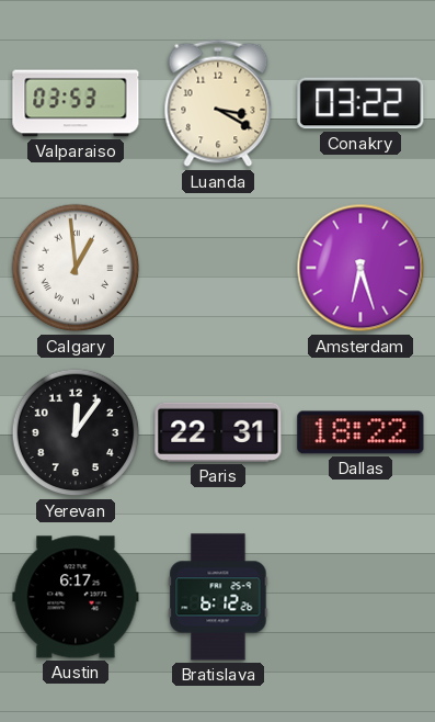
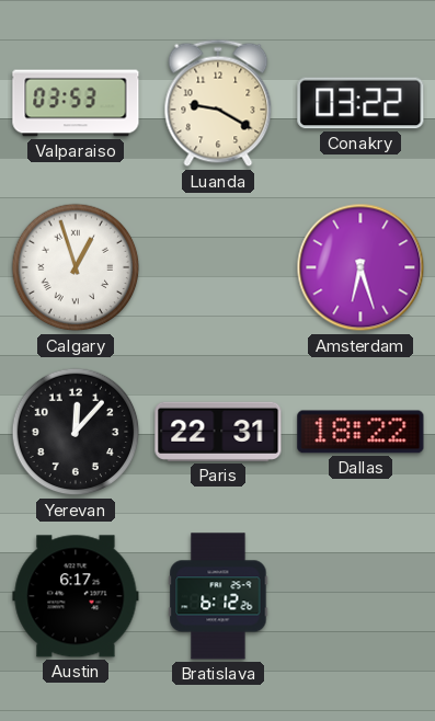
Luanda: 3:20 -> 9:20 (218, 103)
Calgary: 12:59 -> 12:57 (76, 267)
Yerevan: 12:06 -> 12:07 (76, 432)
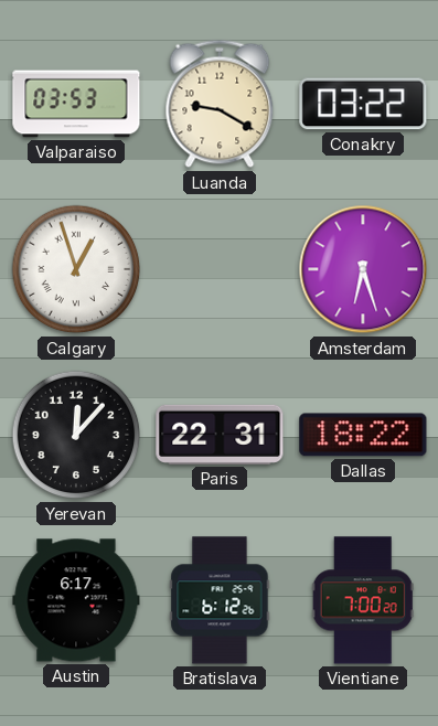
Vientiane: none -> 7:00 (363, 600)
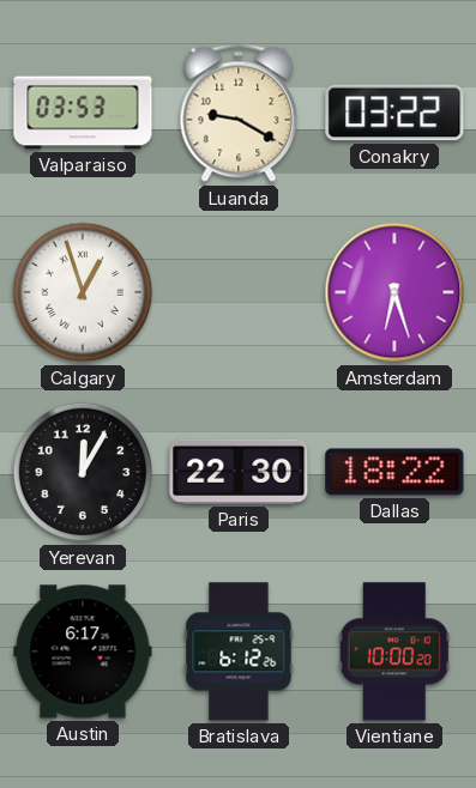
Yerevan: 12:07 -> 12:05 (83, 472)
Paris: 22:31 -> 22:30 (239, 472)
Vientiane: 7:00 -> 10:00 (394, 651)
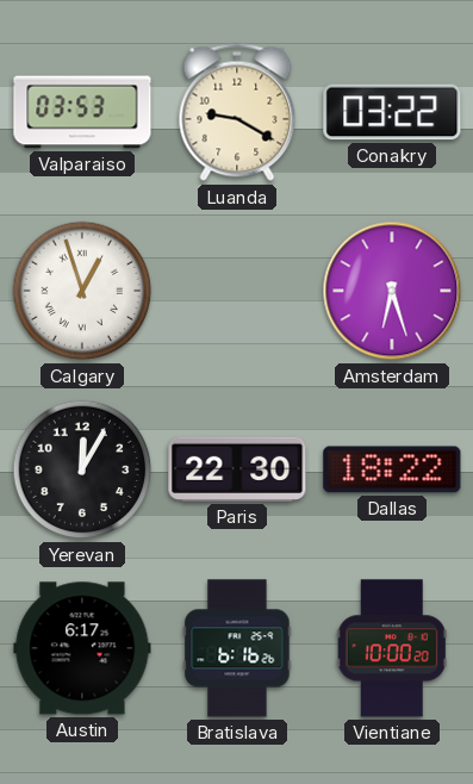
Bratislava: 6:12 -> 6:16 (237, 648)
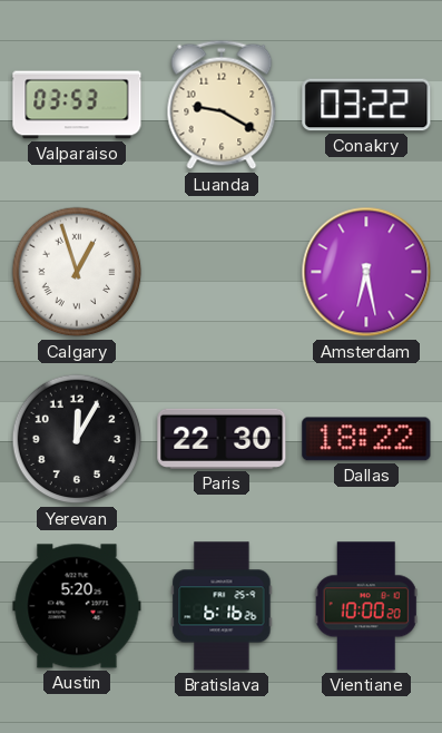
Amsterdam: 6:27 -> 6:28 (366, 272)
Austin: 6:17 -> 5:20 (77, 606)
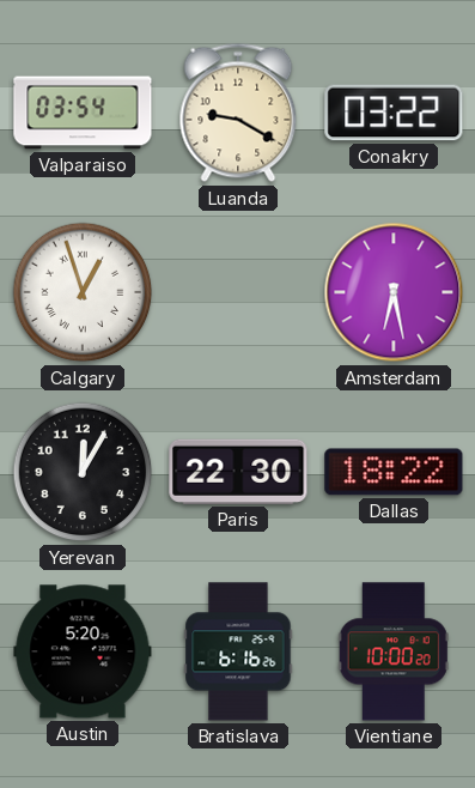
Valparaiso: 03:53 -> 03:54 (83, 113)
